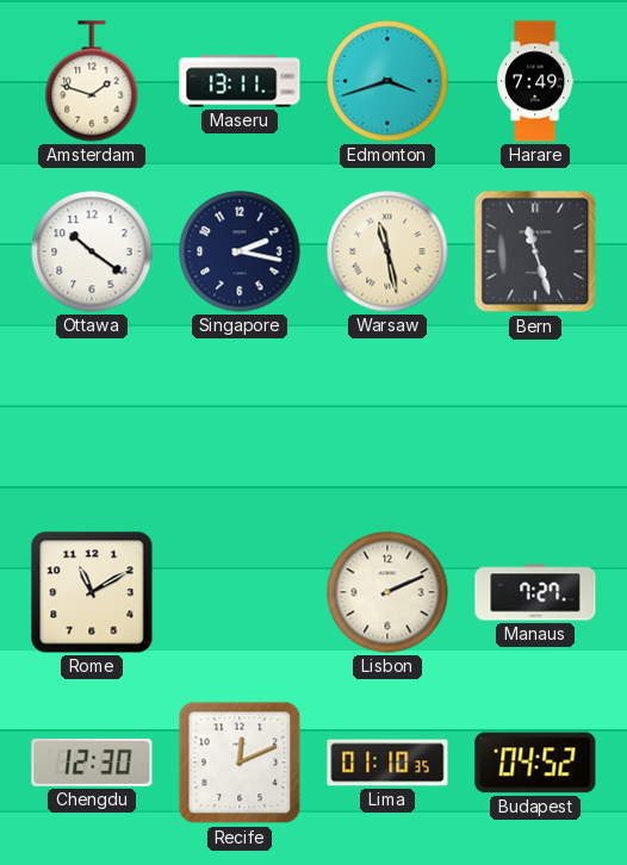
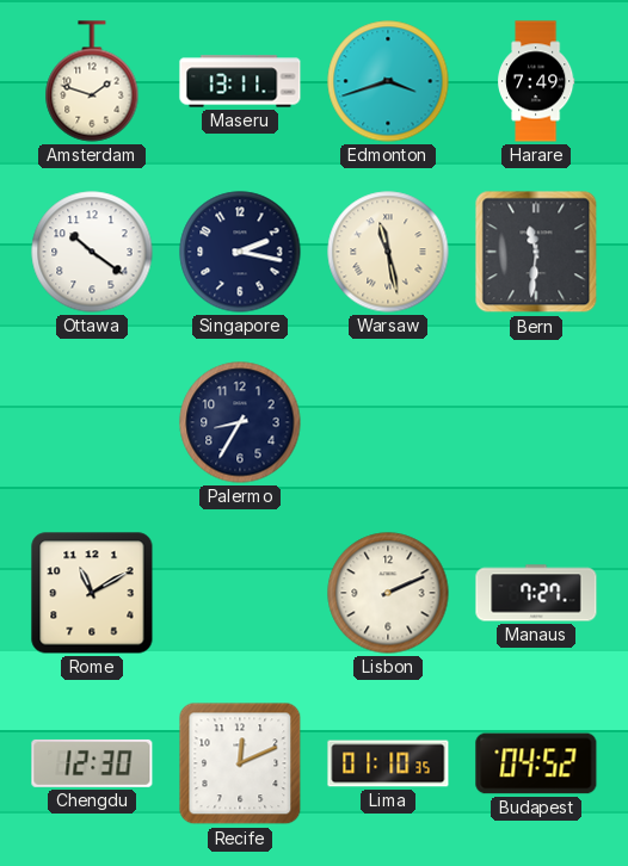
Bern: 11:27 -> 11:31 (536, 252)
Palermo: none -> 8:35 (240, 422)
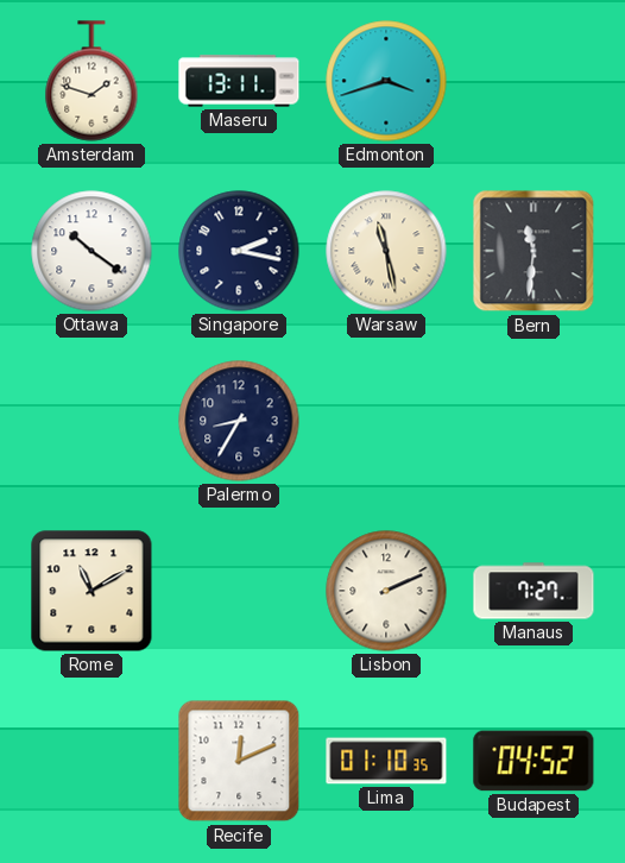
Harare: 7:49 -> none (537, 81)
Chengdu: 12:30 -> none (92, 763)
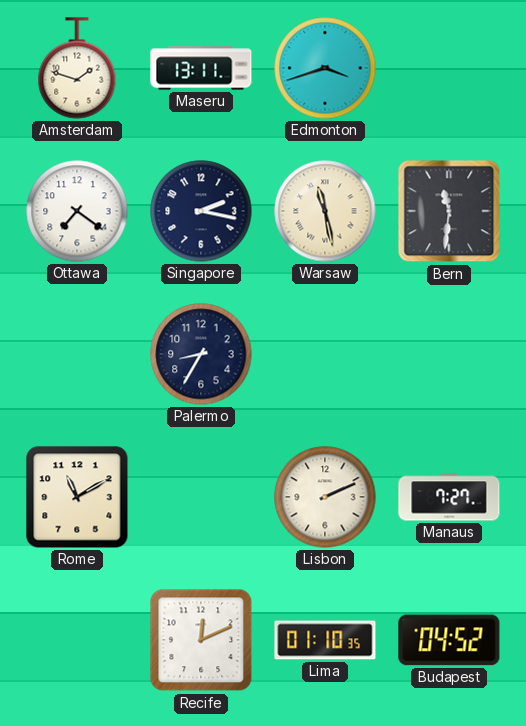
Ottawa: 10:21 -> 7:21 (77, 211)
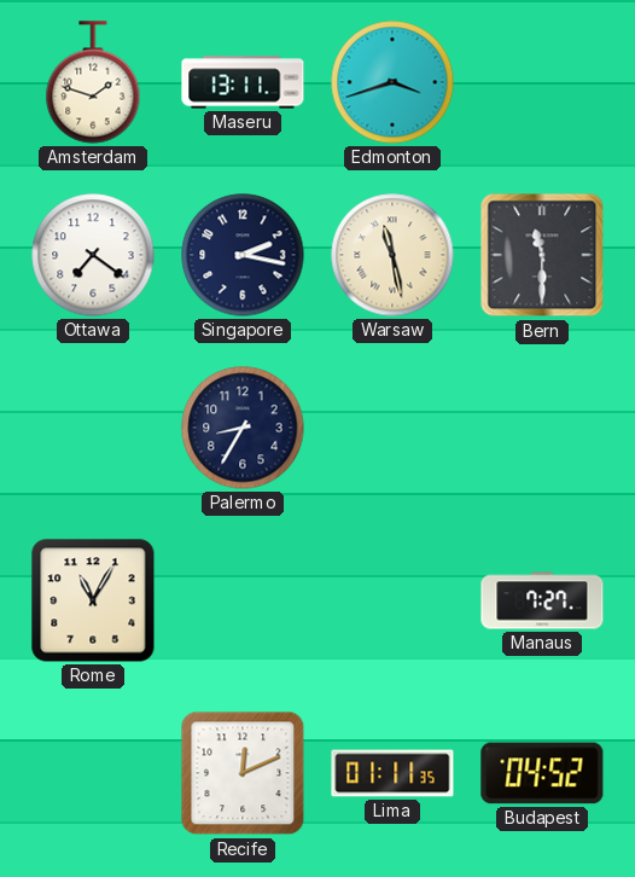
Bern: 11:31 -> 11:30 (542, 255)
Rome: 11:10 -> 11:05 (93, 600)
Lisbon: 2:11 -> none (325, 497)
Lima: 01:10 -> 01:11 (392, 773)
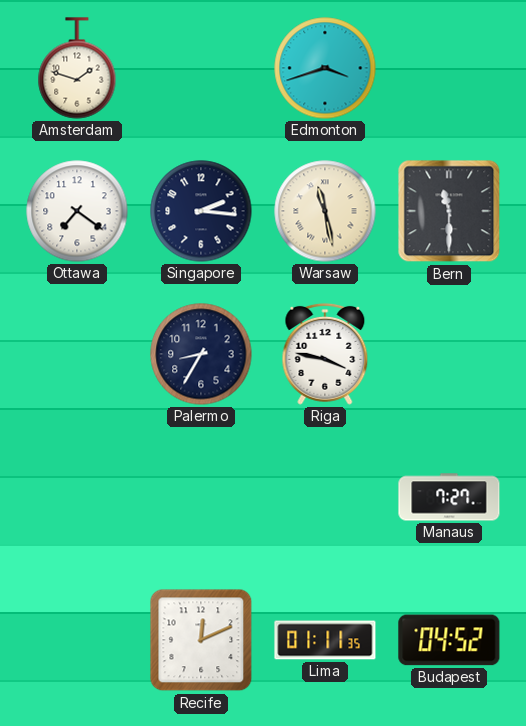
Maseru: 13:11 -> none (243, 82)
Singapore: 2:17 -> 2:16 (201, 211)
Riga: none -> 3:47 (325, 354)
Rome: 11:05 -> none (93, 600)
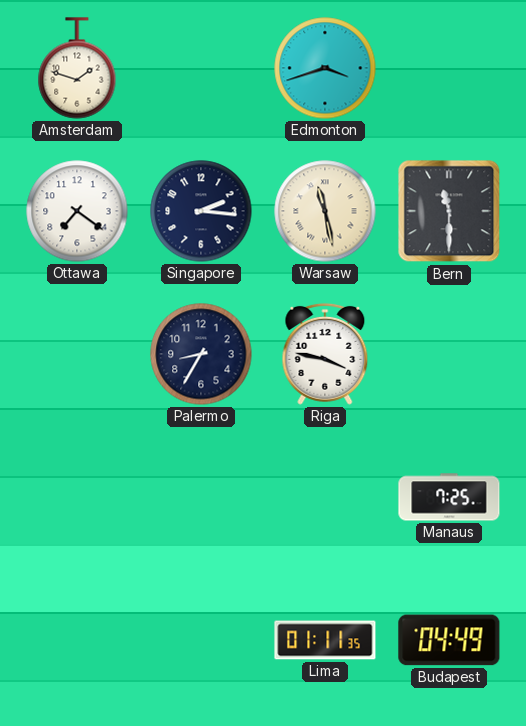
Manaus: 7:27 -> 7:25 (449, 497)
Recife: 12:11 -> none (201, 640)
Budapest: 04:52 -> 04:49 (449, 640)
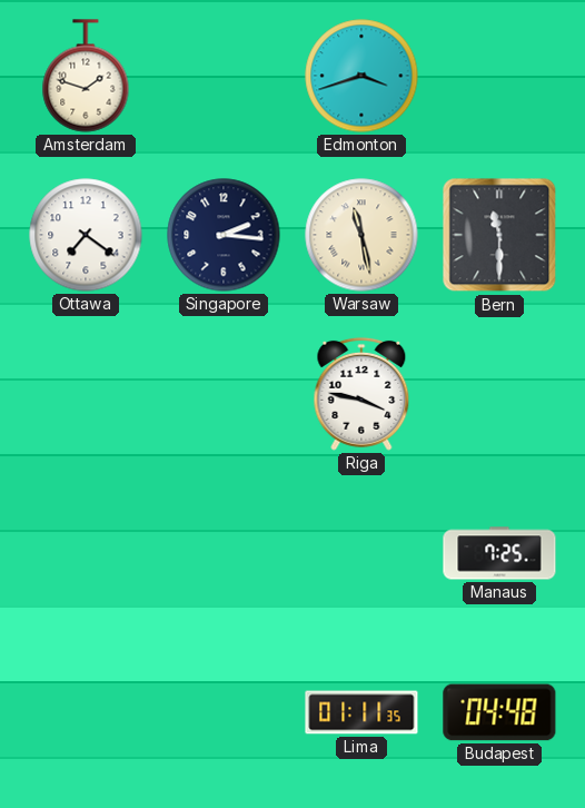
Palermo: 8:35 -> none (201, 354)
Budapest: 04:49 -> 04:48 (499, 712)
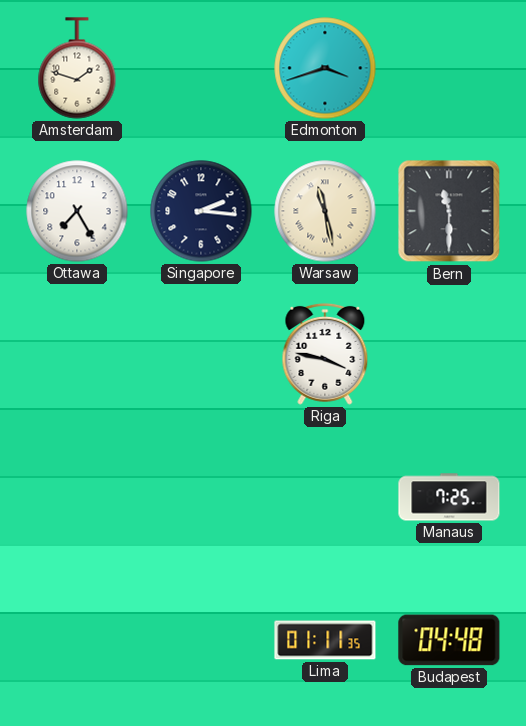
Ottawa: 7:21 -> 7:25 (77, 211)
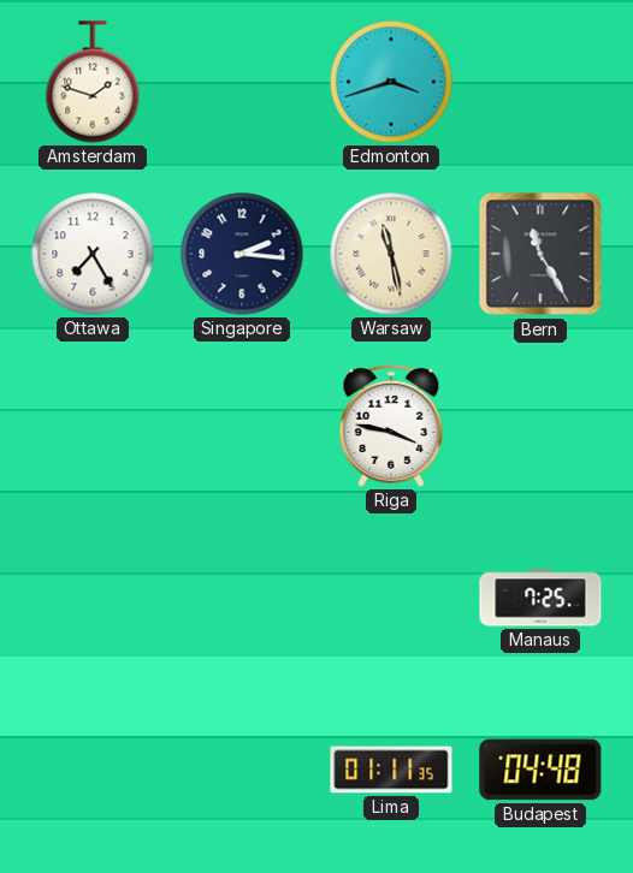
Bern: 11:30 -> 11:25 (540, 254)
